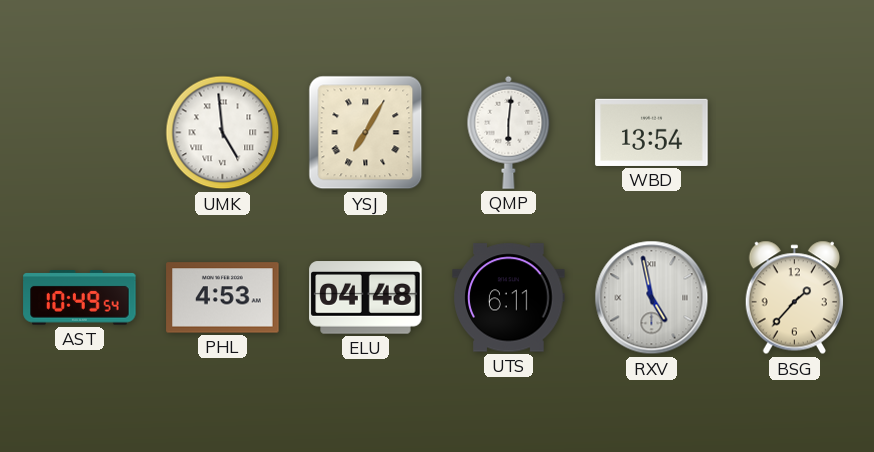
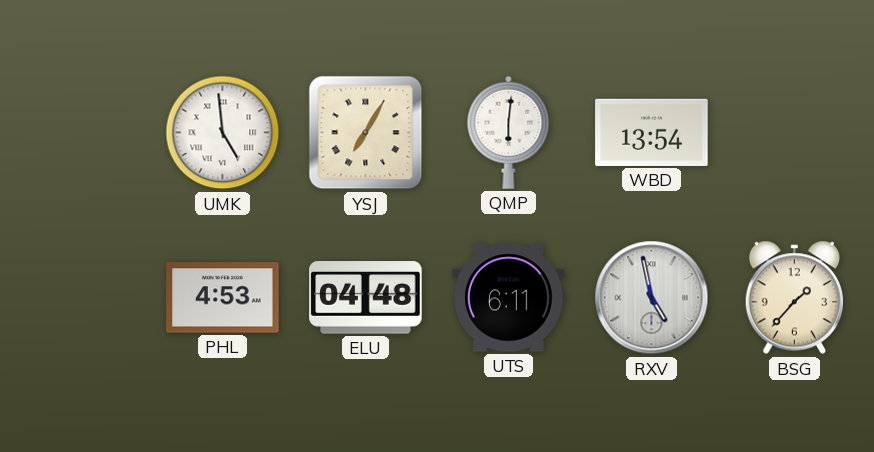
AST: 10:49 -> none (80, 298)
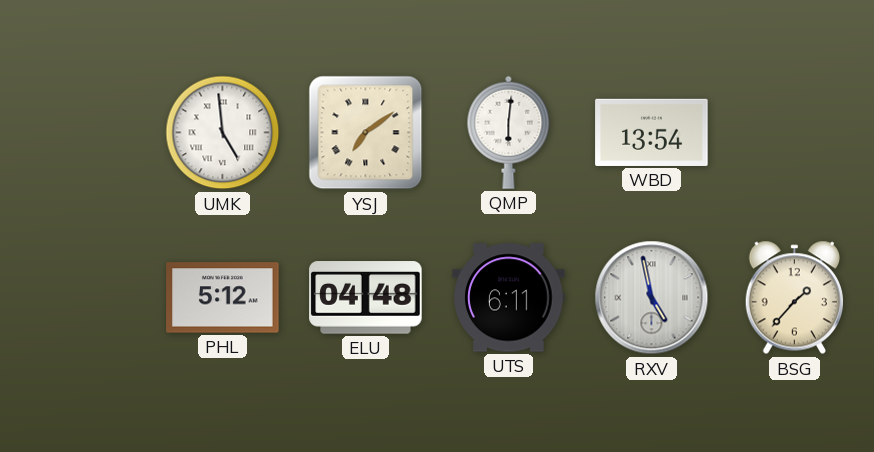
YSJ: 7:05 -> 7:09 (366, 133)
PHL: 4:53 -> 5:12 (223, 298)
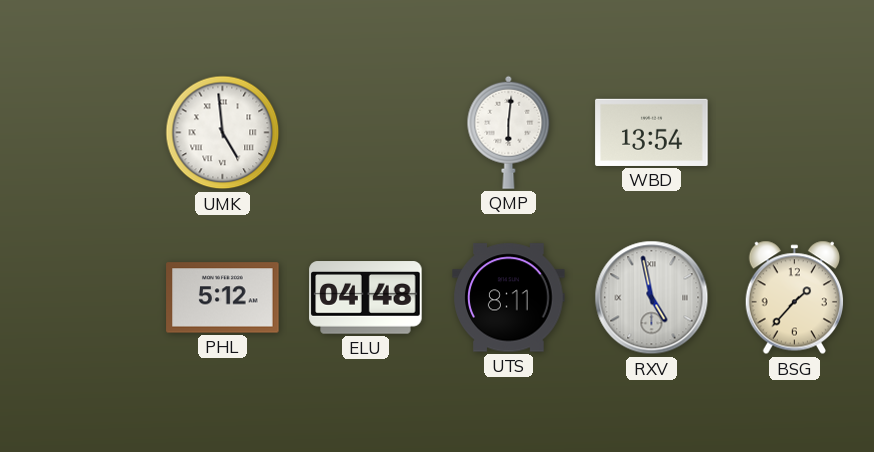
YSJ: 7:09 -> none (366, 133)
UTS: 6:11 -> 8:11 (509, 298)
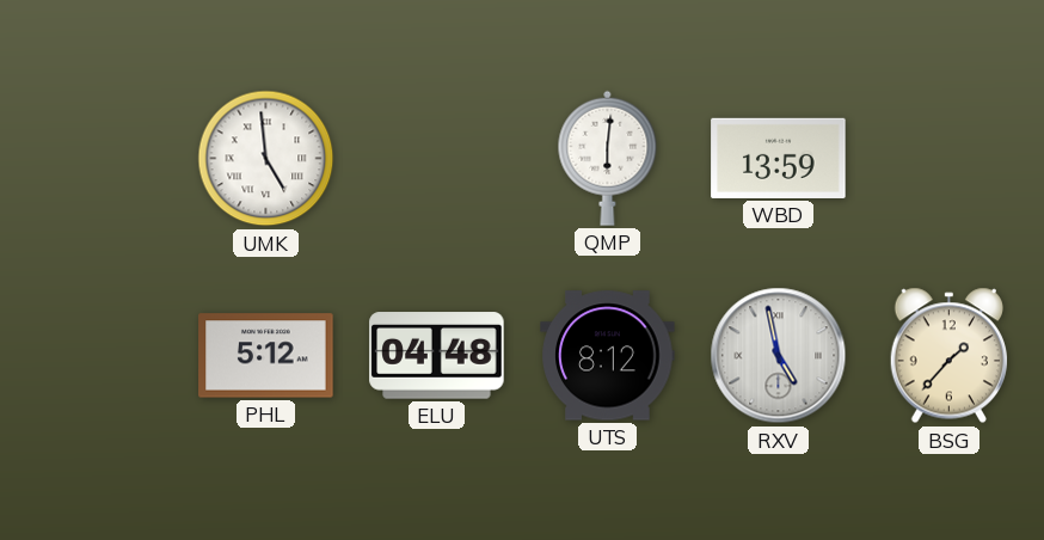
WBD: 13:54 -> 13:59 (779, 158)
UTS: 8:11 -> 8:12 (608, 356)
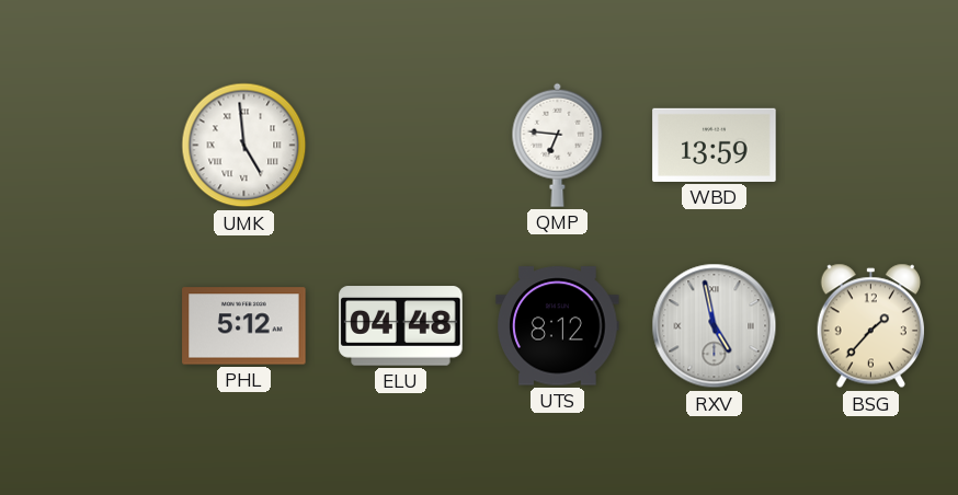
QMP: 6:01 -> 6:46 (558, 145)
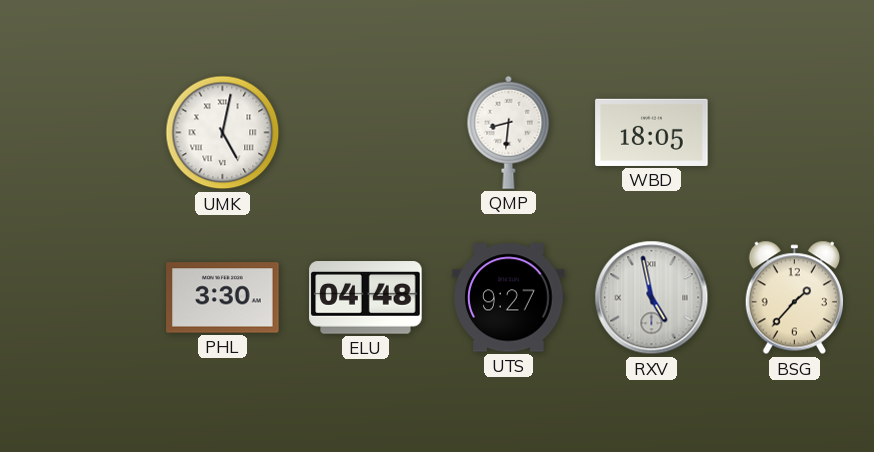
UMK: 4:59 -> 5:02 (223, 133)
QMP: 6:46 -> 8:31 (509, 132)
WBD: 13:59 -> 18:05 (652, 132)
PHL: 5:12 -> 3:30 (223, 298)
UTS: 8:12 -> 9:27 (509, 298)
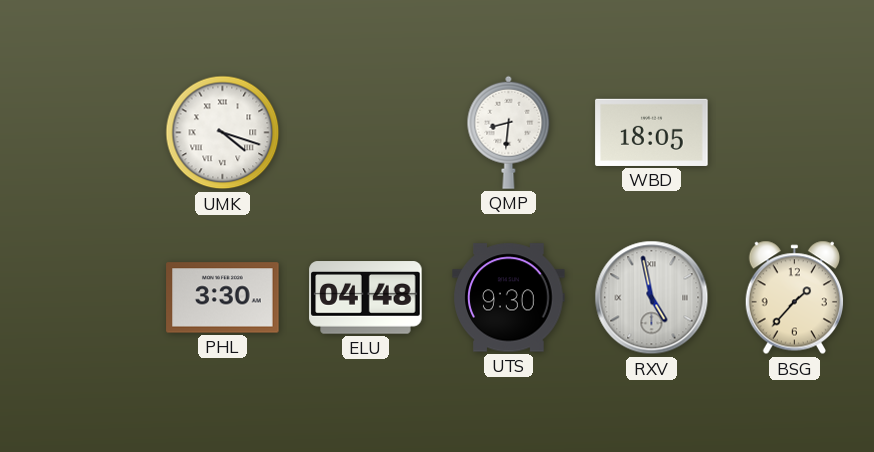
UMK: 5:02 -> 4:18 (223, 133)
UTS: 9:27 -> 9:30 (509, 298)
